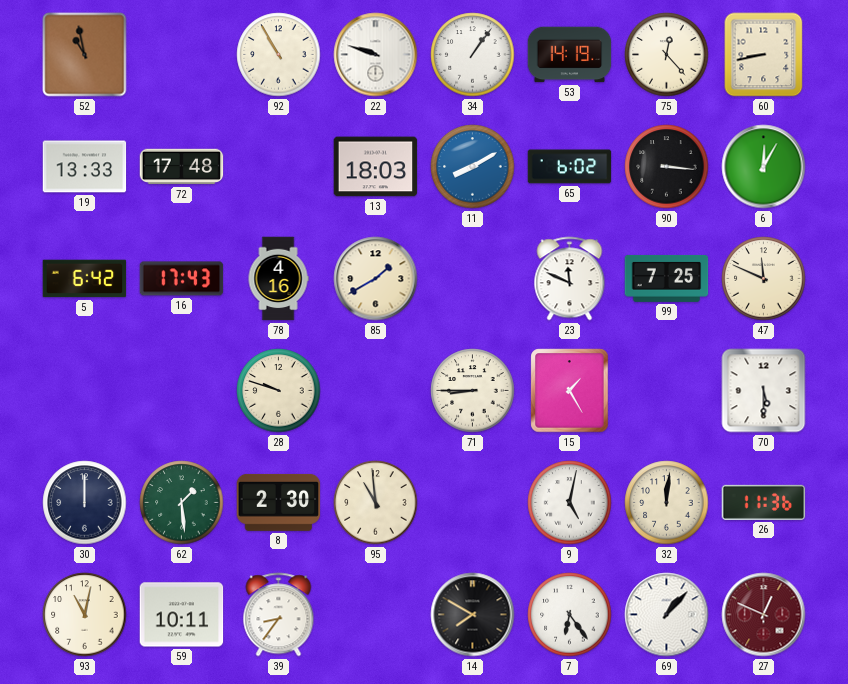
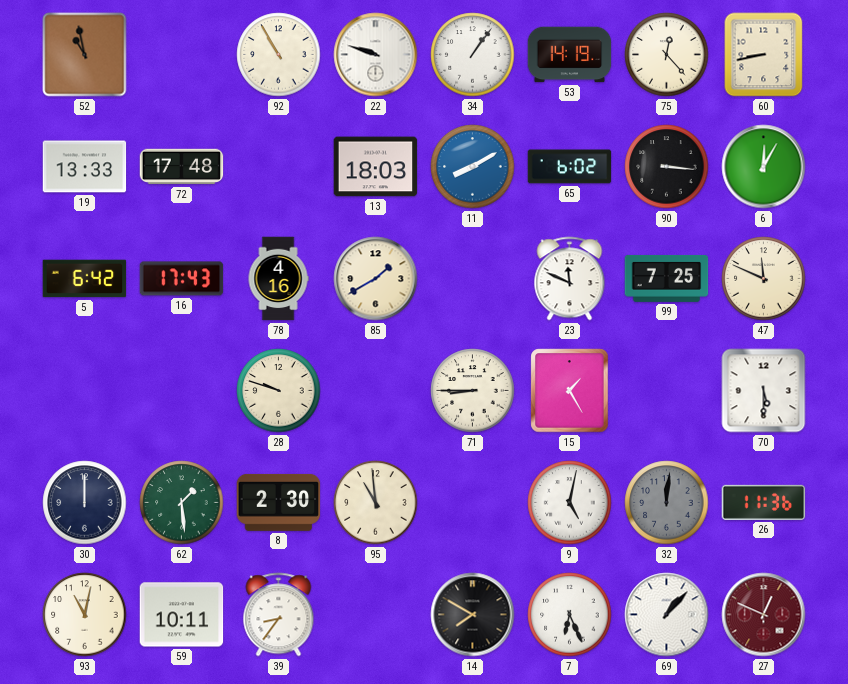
32 dial: cream -> grey (667, 503)
7: 6:24 -> 6:26 (570, 615)
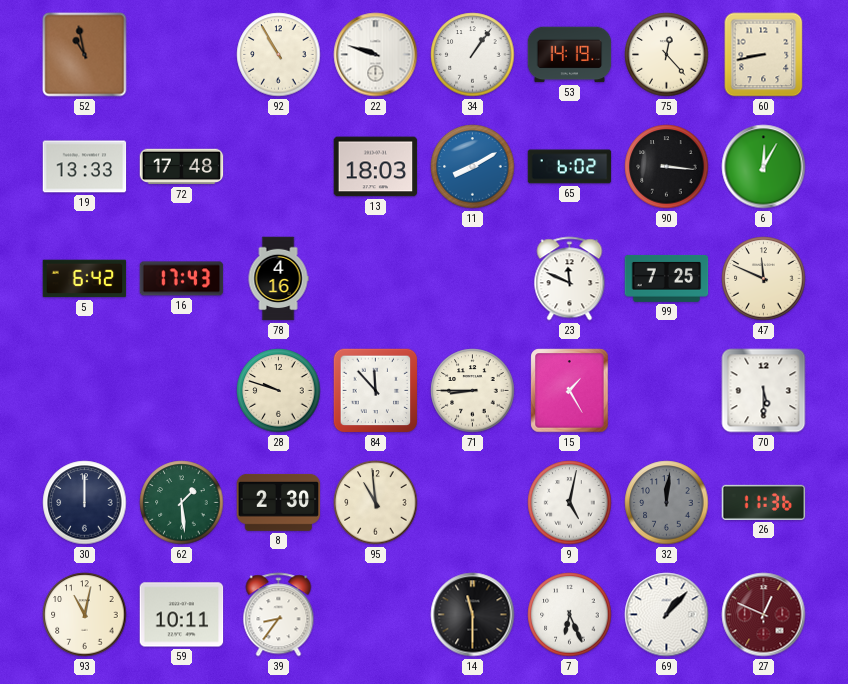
85: 1:40 -> none (376, 279)
84: none -> 11:53 (376, 391)
14: 7:50 -> 11:30 (473, 615)
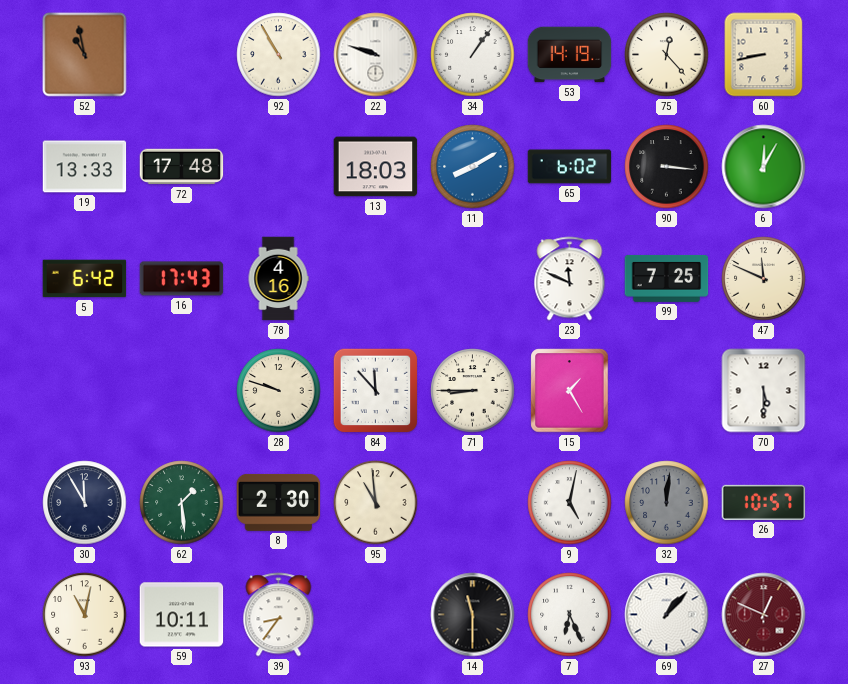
30: 12:00 -> 11:55 (85, 503)
26: 11:36 -> 10:57 (764, 502)
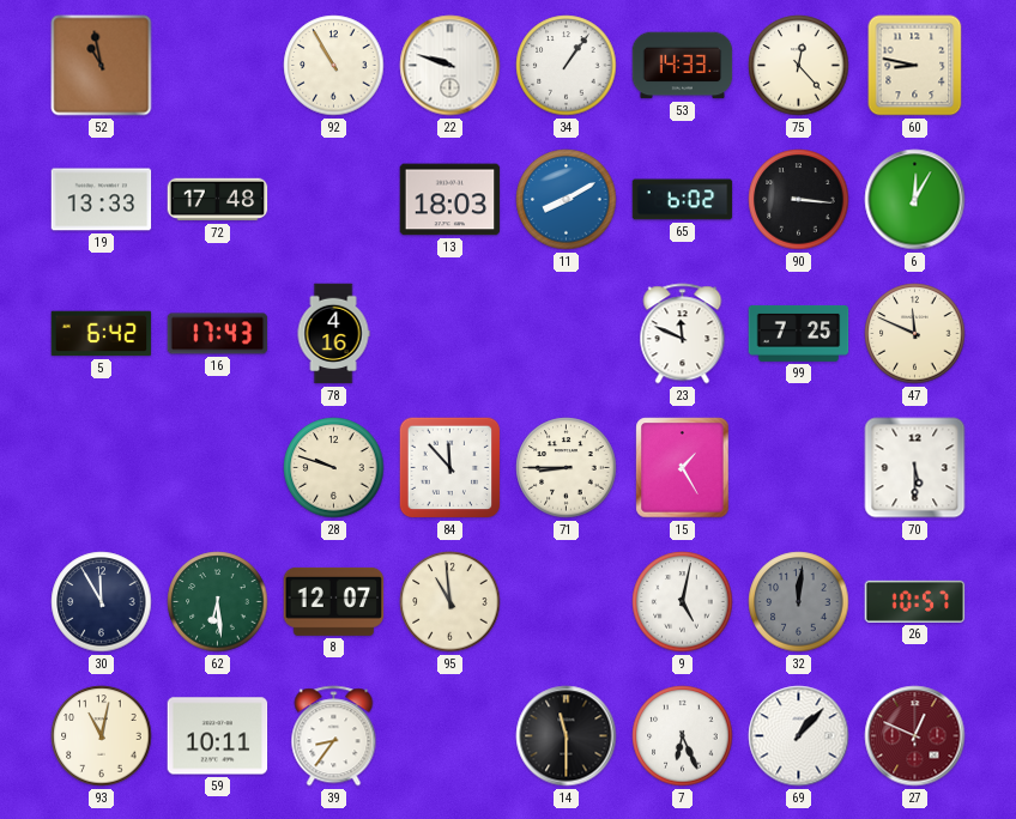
53: 14:19 -> 14:33 (683, 66)
60: 8:43 -> 8:47 (915, 66)
62: 1:29 -> 6:29 (218, 602)
8: 2:30 -> 12:07 (334, 601)
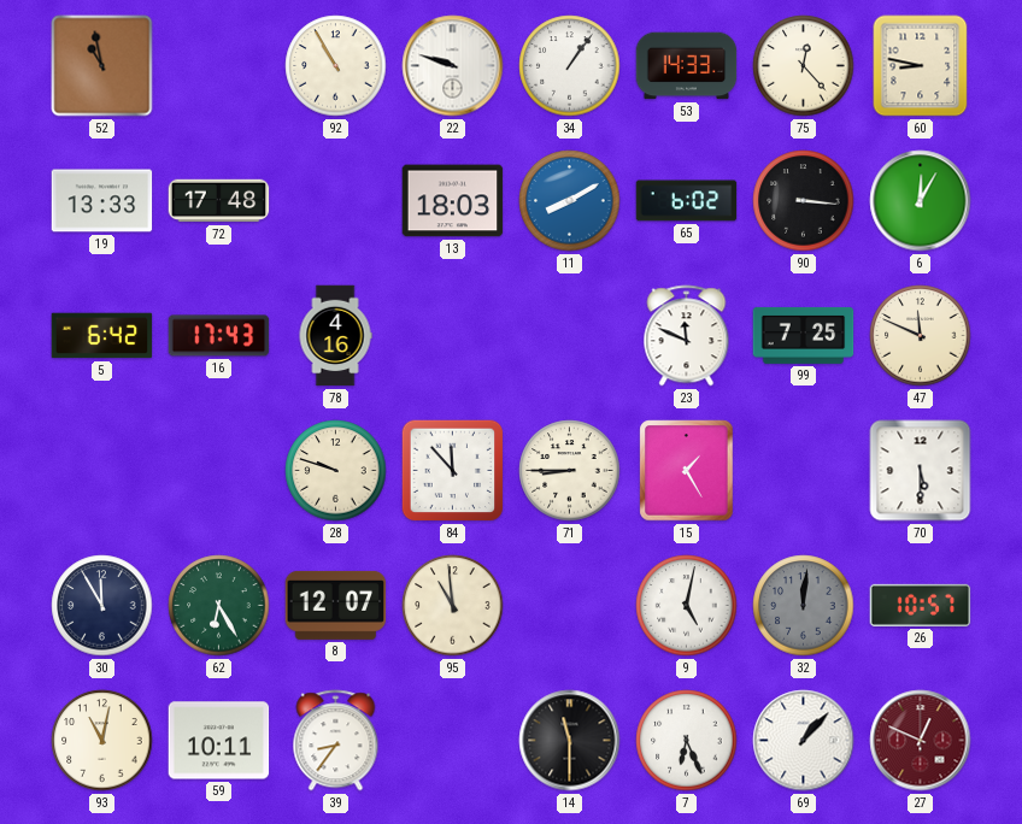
62: 6:29 -> 6:25 (219, 606)
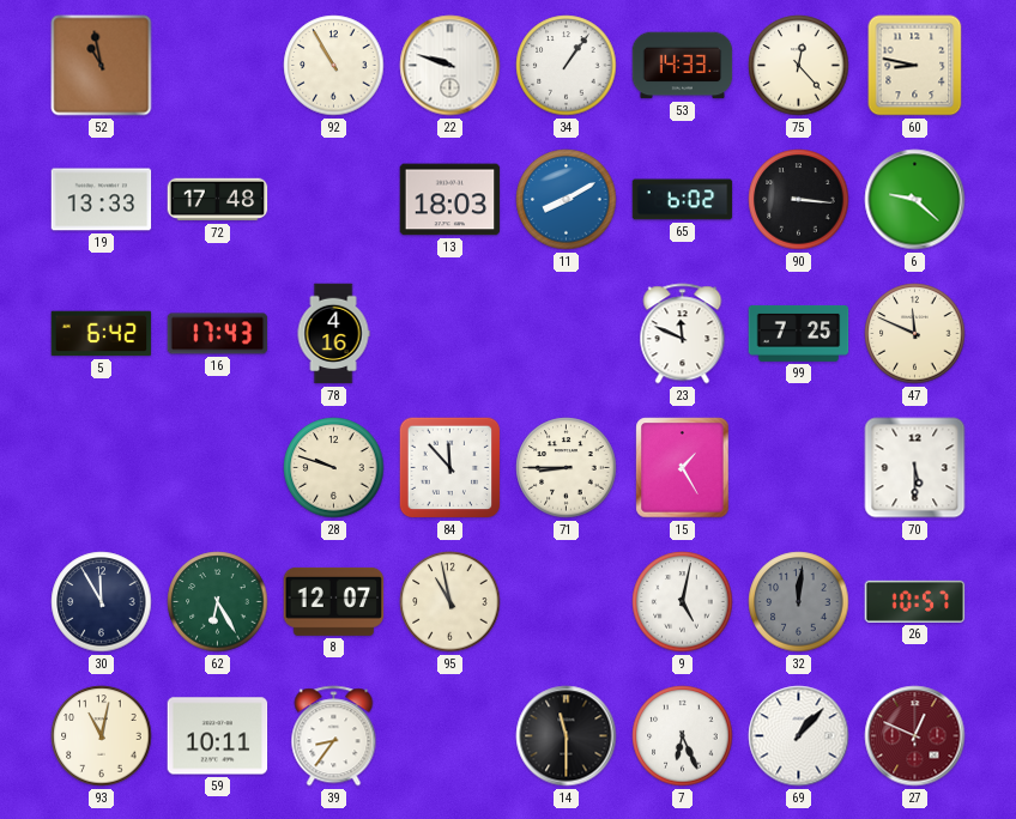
6: 12:05 -> 9:22 (915, 200)
95: 10:59 -> 10:58 (450, 602)
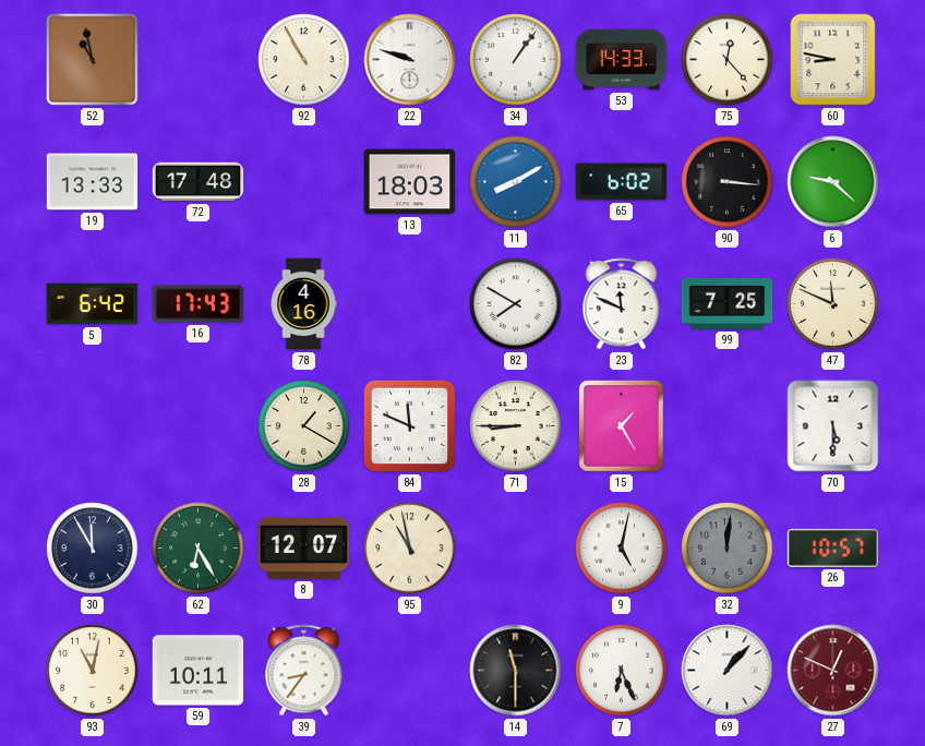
82: none -> 7:50 (516, 304)
28: 9:48 -> 1:20 (304, 426)
84: 11:53 -> 11:49 (410, 426)
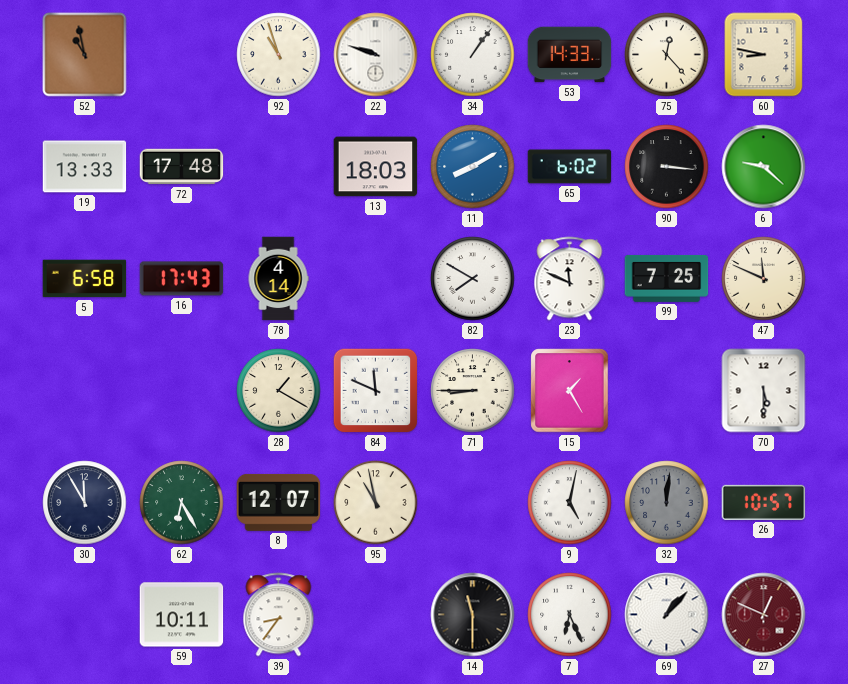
92: 10:55 -> 10:57 (279, 55)
5: 6:42 -> 6:58 (85, 279)
78: 4:16 -> 4:14 (278, 279)
93: 11:02 -> none (93, 671)
